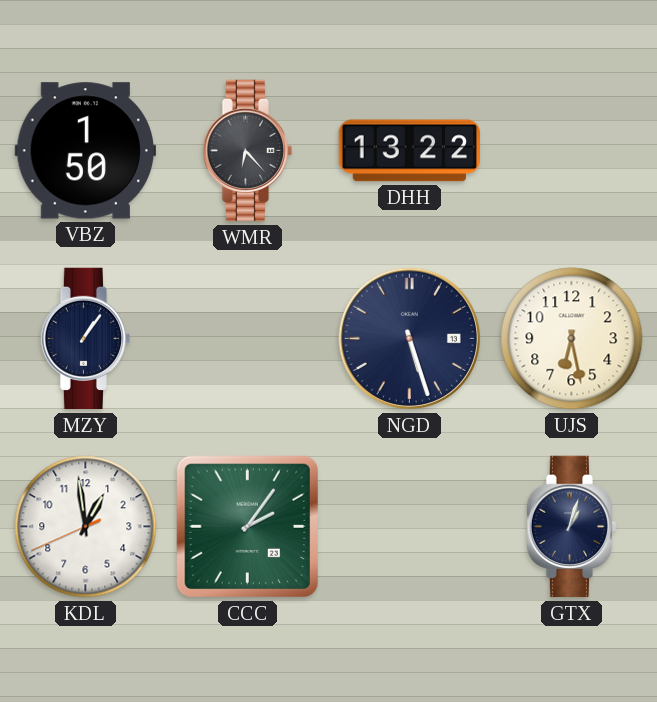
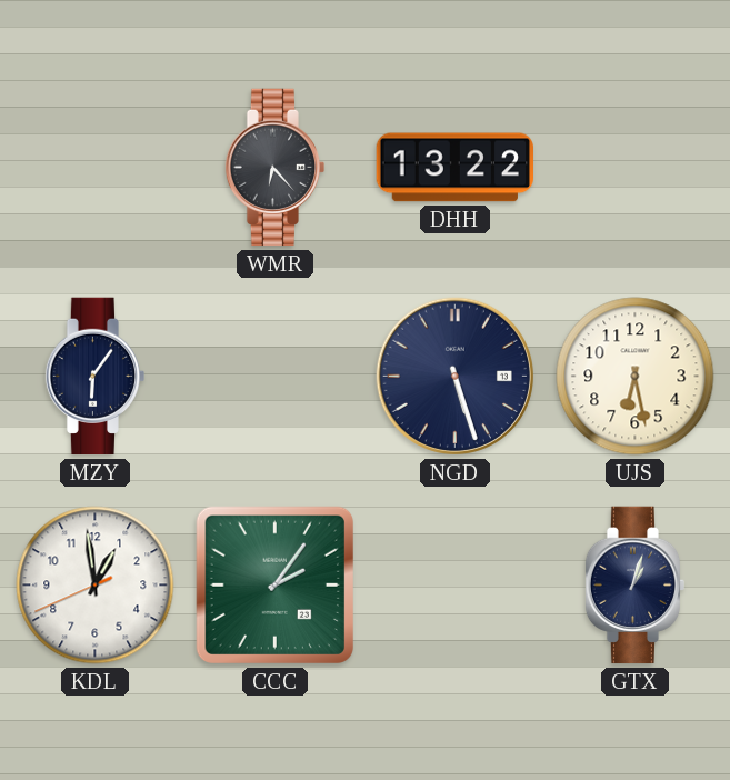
VBZ: 1:50 -> none (85, 151)
MZY: 1:06 -> 6:06 (96, 377)
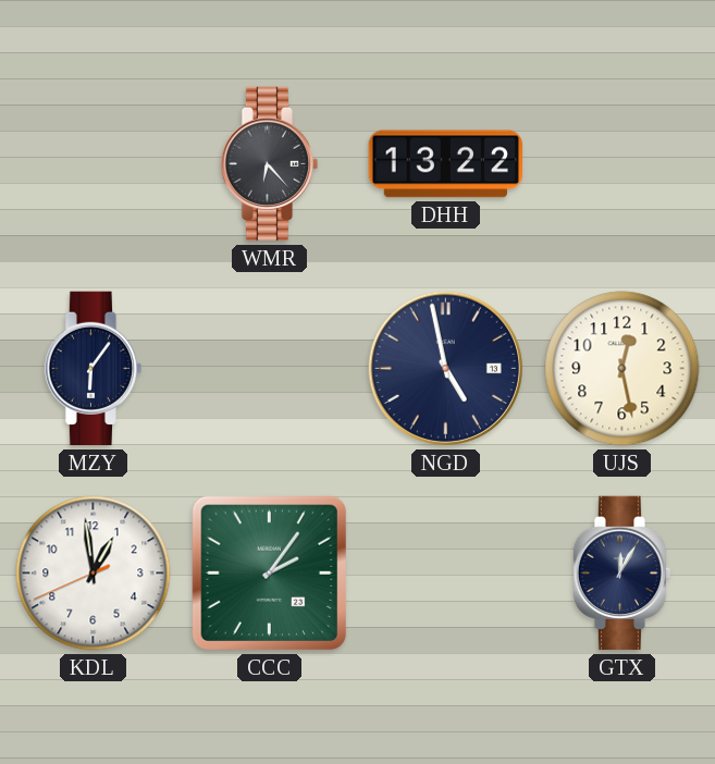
NGD: 5:27 -> 4:58 (445, 368)
UJS: 6:28 -> 12:28 (622, 369)
GTX: 1:03 -> 12:05 (622, 574)
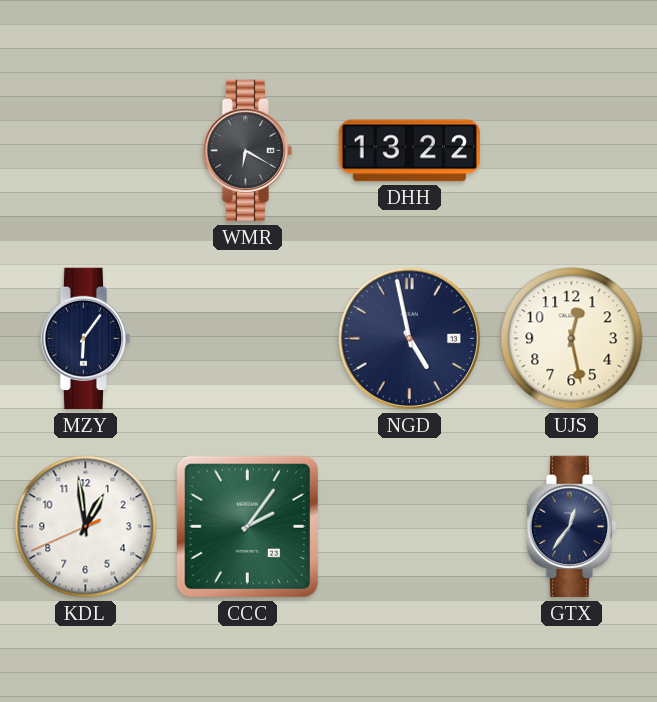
WMR: 6:23 -> 6:20 (248, 151)
GTX: 12:05 -> 12:36 (572, 527)
